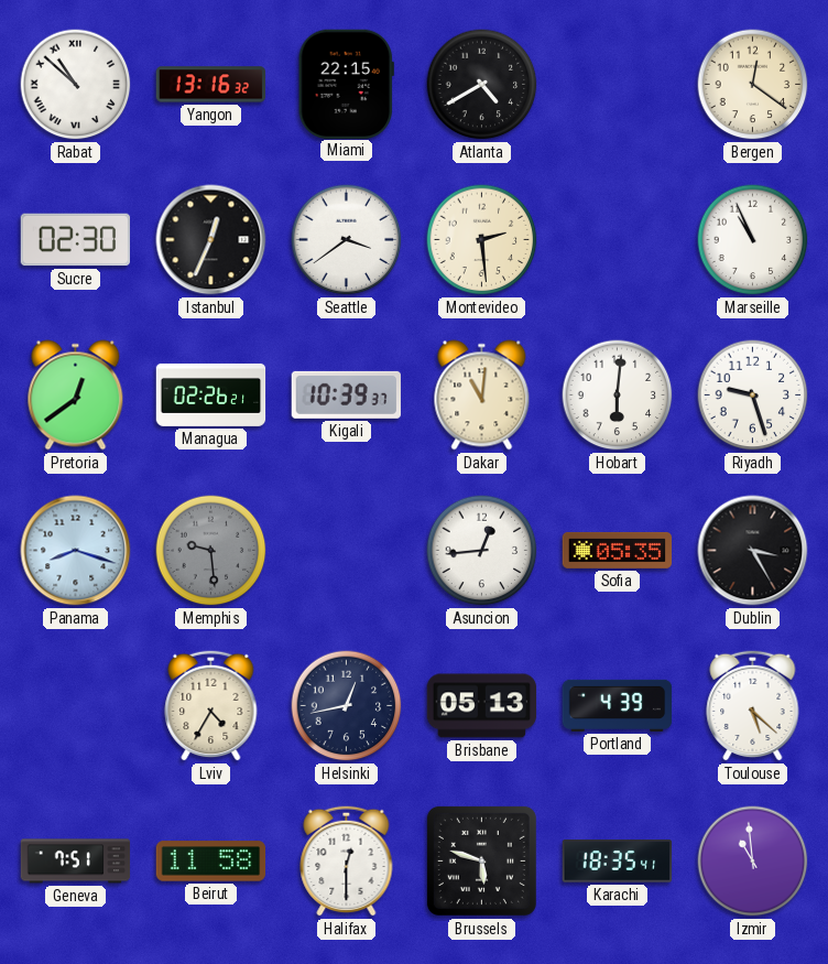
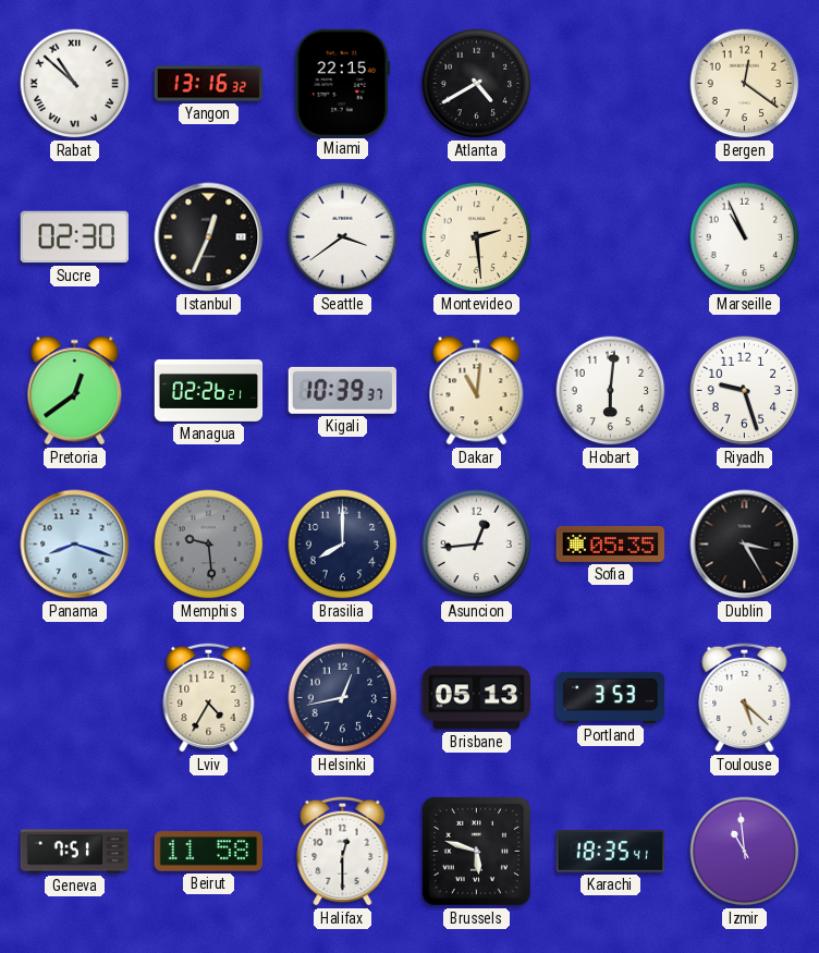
Brasilia: none -> 8:00 (343, 545)
Portland: 4:39 -> 3:53 (611, 697)
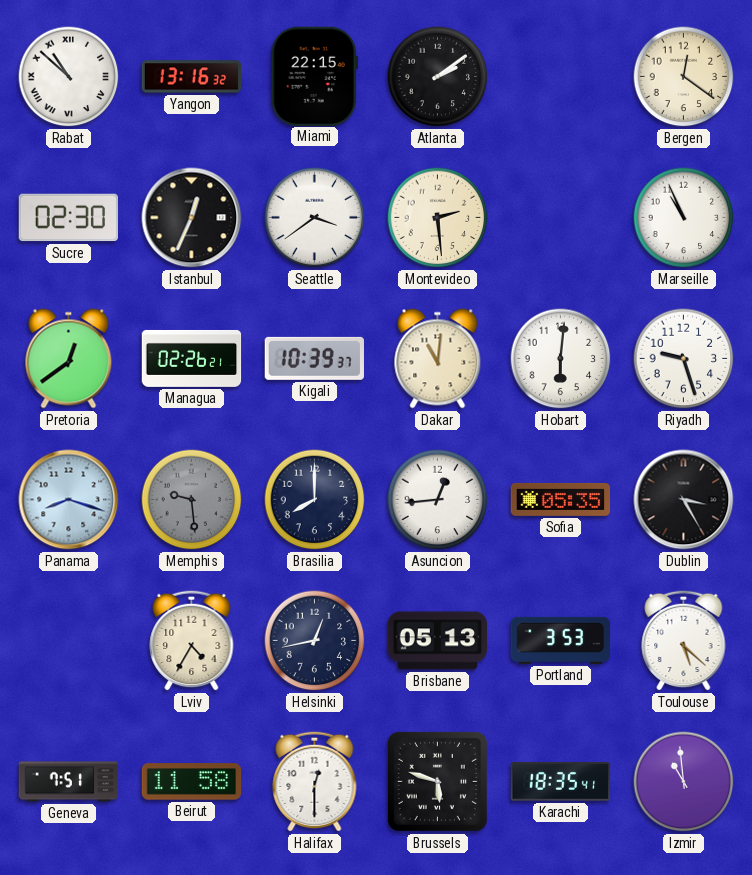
Atlanta: 4:40 -> 2:09 (438, 77)
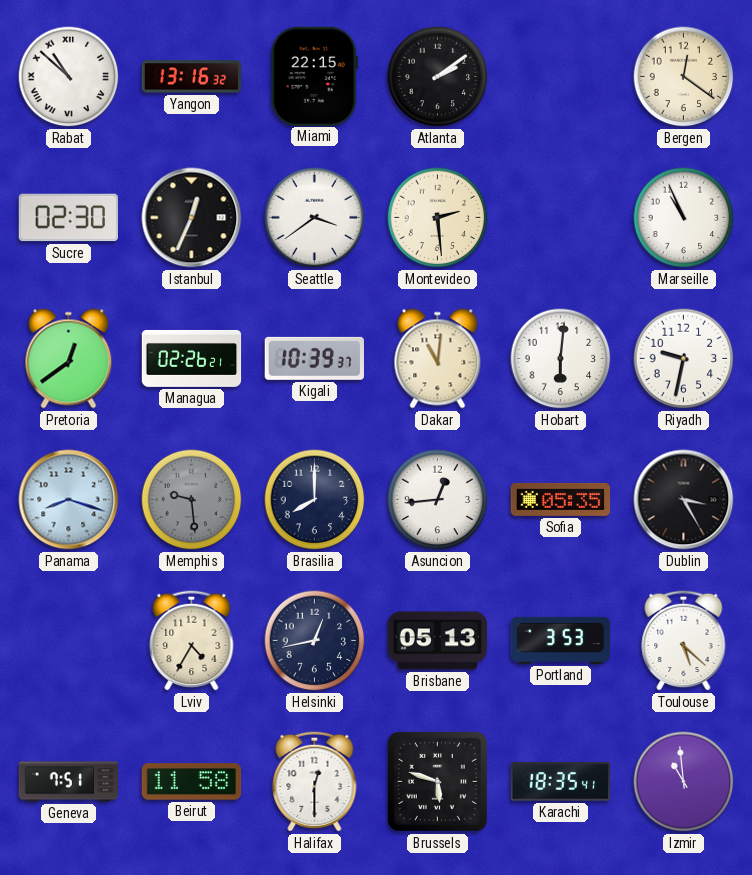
Riyadh: 9:27 -> 9:32 (684, 359)
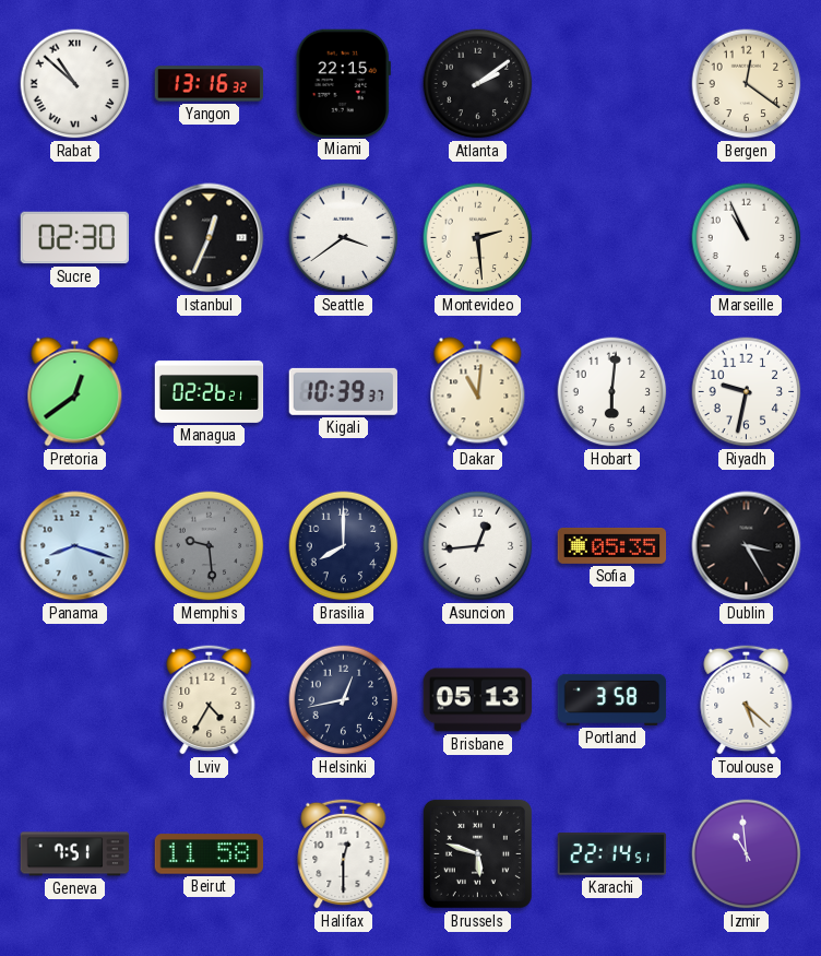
Portland: 3:53 -> 3:58 (612, 699)
Karachi: 18:35 -> 22:14 (612, 854)
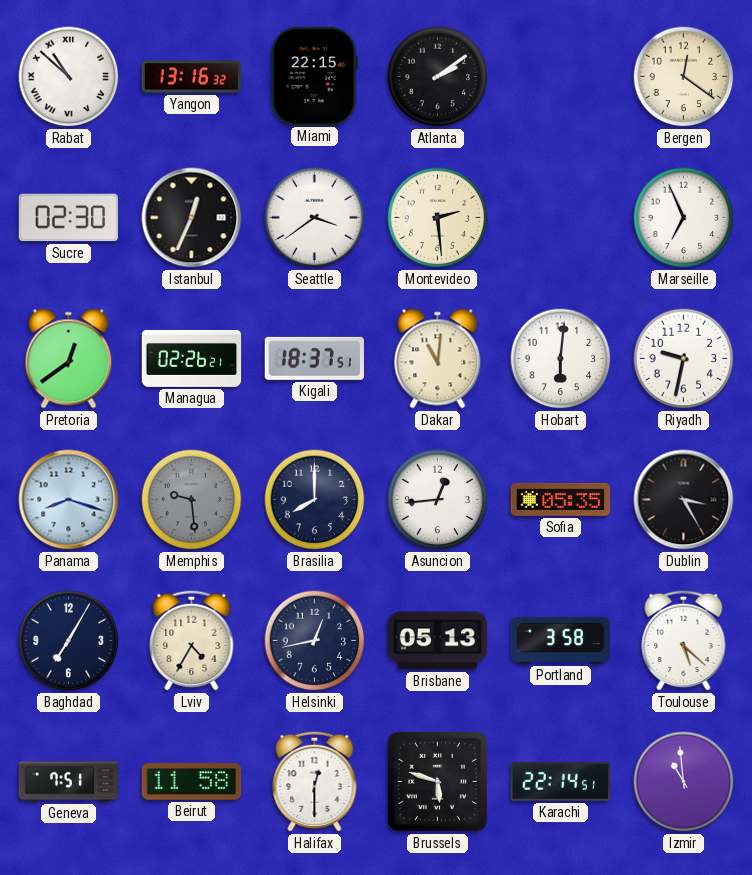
Marseille: 10:56 -> 6:56 (684, 218)
Kigali: 10:39 -> 18:37 (314, 358)
Baghdad: none -> 7:05 (69, 641)
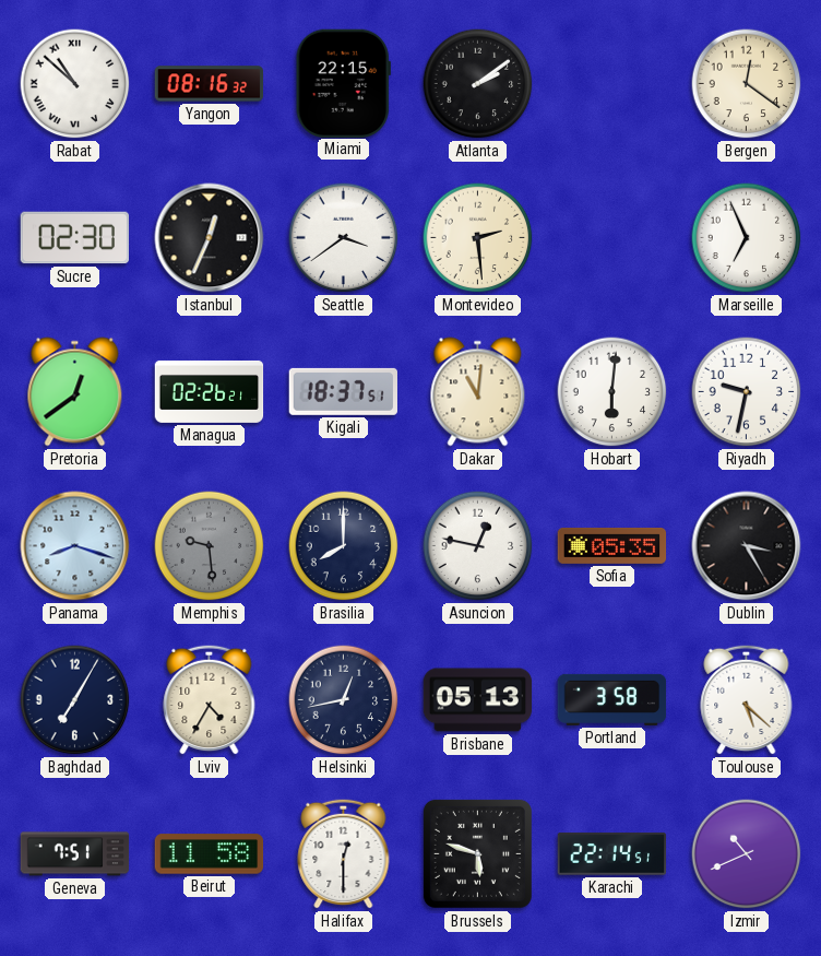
Yangon: 13:16 -> 08:16 (210, 84)
Asuncion: 12:44 -> 12:47 (478, 546)
Izmir: 10:59 -> 10:41 (747, 854)
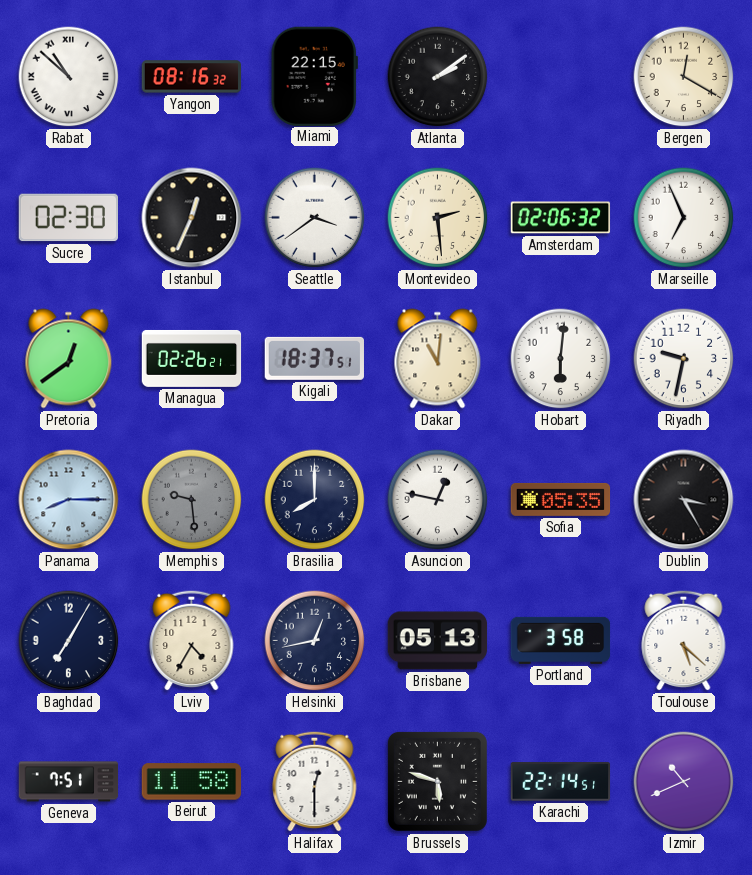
Bergen: 12:21 -> 12:20 (684, 77)
Amsterdam: none -> 02:06 (561, 218)
Panama: 8:18 -> 8:15 (69, 500)
